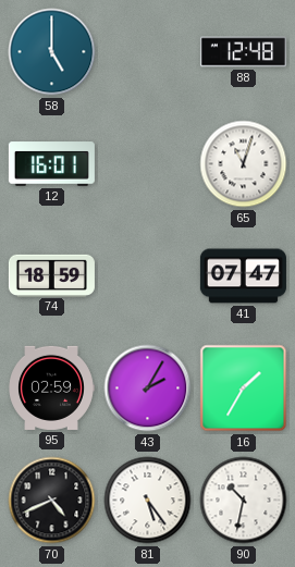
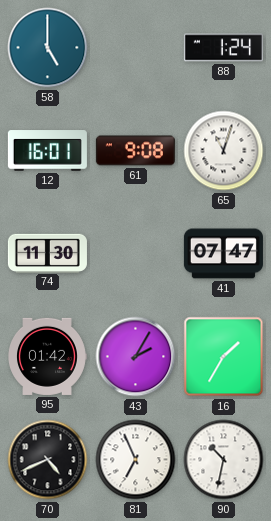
88: 12:48 -> 1:24 (223, 48)
61: none -> 9:08 (135, 151)
74: 18:59 -> 11:30 (47, 253)
95: 02:59 -> 01:42 (48, 356)
81: 5:24 -> 6:56 (136, 460)
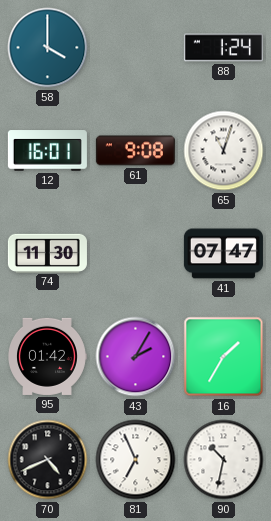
58: 5:00 -> 4:00 (48, 48)
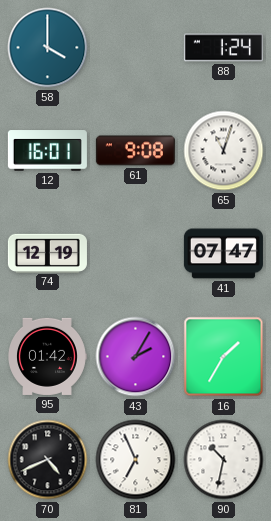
74: 11:30 -> 12:19 (47, 253)
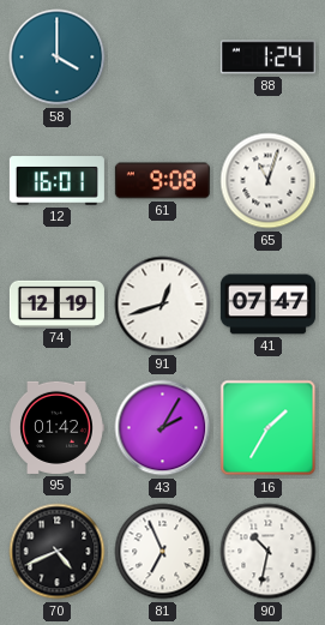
91: none -> 12:42 (163, 305)
